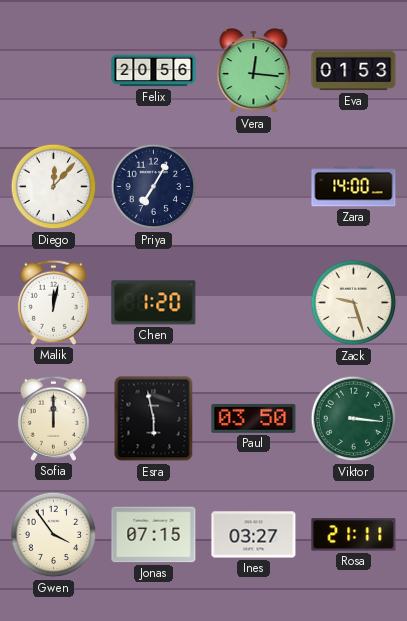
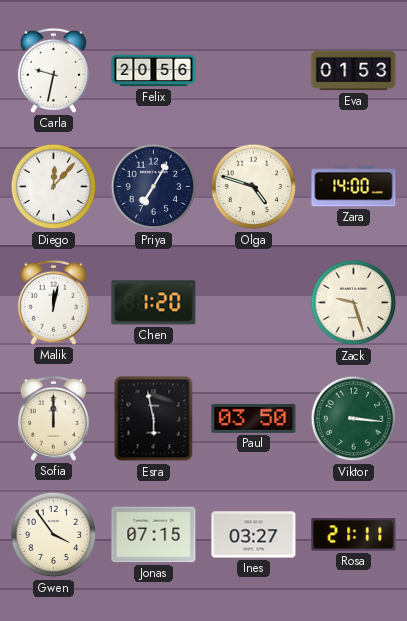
Carla: none -> 9:32 (53, 70)
Vera: 12:16 -> none (254, 71)
Olga: none -> 4:48 (254, 187)
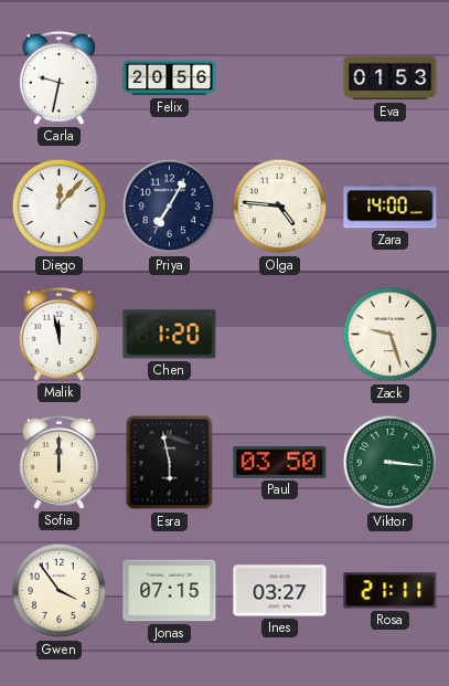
Olga: 4:48 -> 4:46 (280, 207)
Malik: 12:02 -> 11:58 (58, 334)
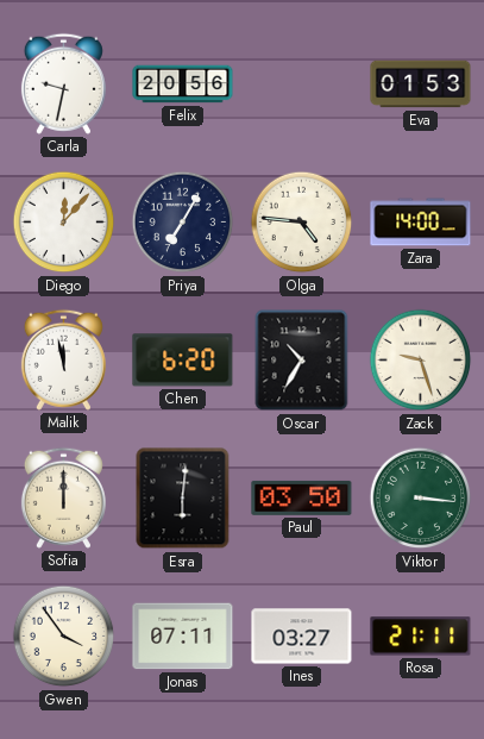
Chen: 1:20 -> 6:20 (183, 361)
Oscar: none -> 10:35 (302, 361)
Esra: 5:58 -> 6:01 (183, 499)
Jonas: 07:15 -> 07:11 (183, 637)
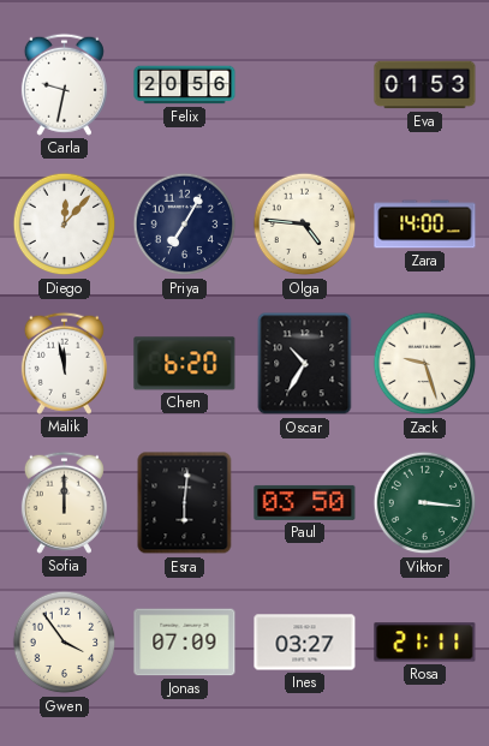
Jonas: 07:11 -> 07:09 (185, 643)
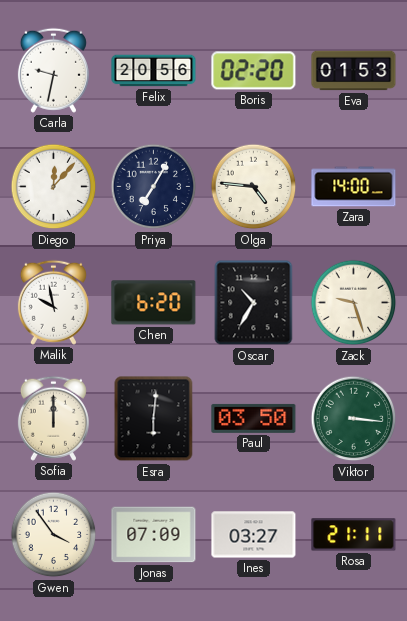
Boris: none -> 02:20 (254, 71)
Malik: 11:58 -> 9:58 (53, 302)
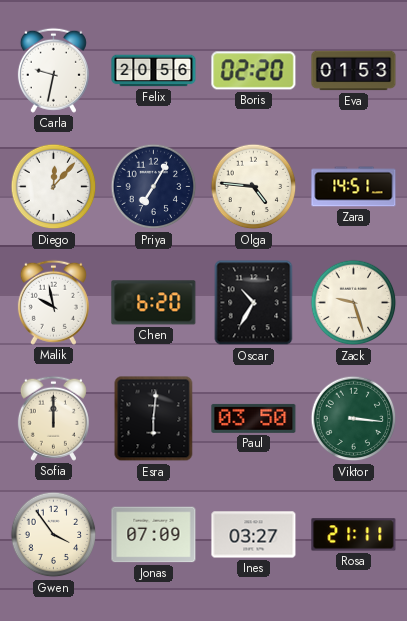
Zara: 14:00 -> 14:51 (354, 187)
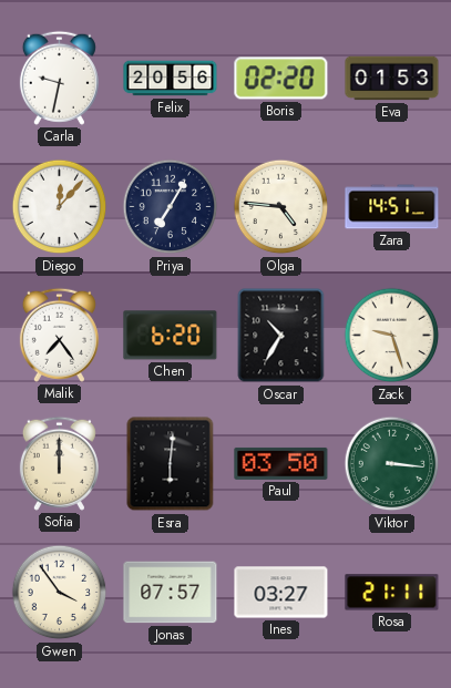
Malik: 9:58 -> 7:24 (59, 335)
Jonas: 07:09 -> 07:57 (171, 593)
